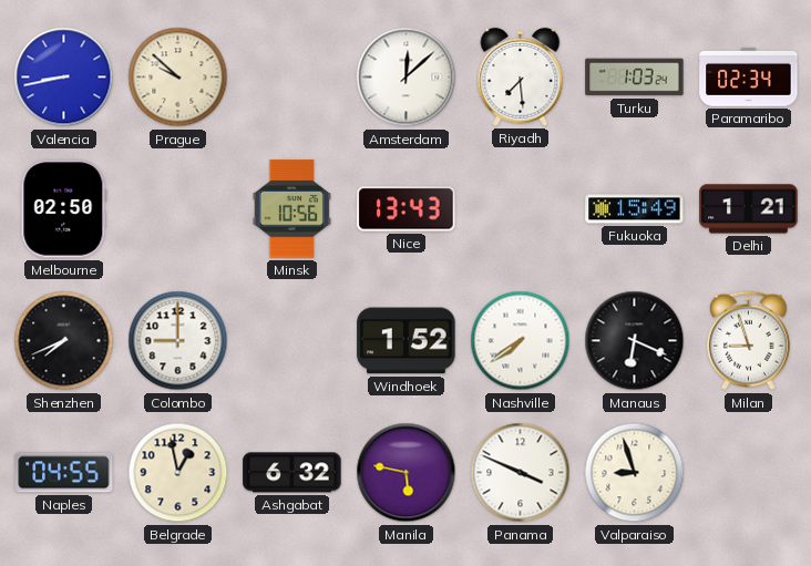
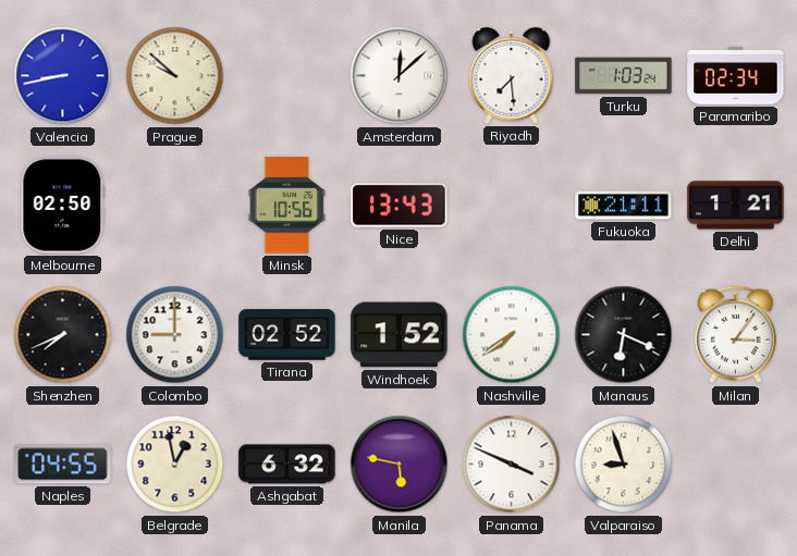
Fukuoka: 15:49 -> 21:11 (624, 206)
Tirana: none -> 02:52 (287, 335)
Milan: 8:57 -> 3:06 (735, 335)
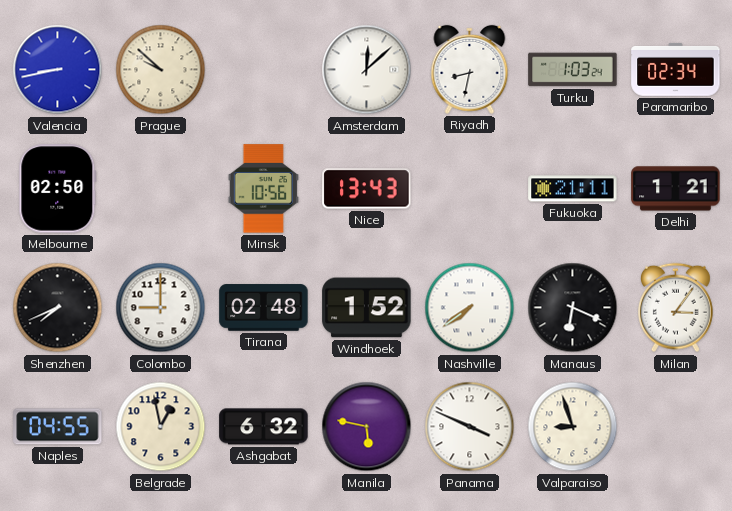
Riyadh: 7:29 -> 8:32 (470, 69)
Tirana: 02:52 -> 02:48 (264, 308)
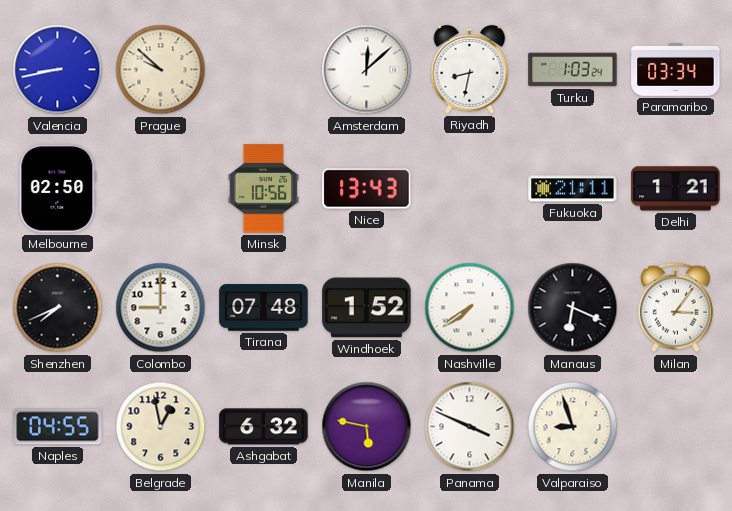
Paramaribo: 02:34 -> 03:34 (676, 69)
Tirana: 02:48 -> 07:48 (264, 308)
